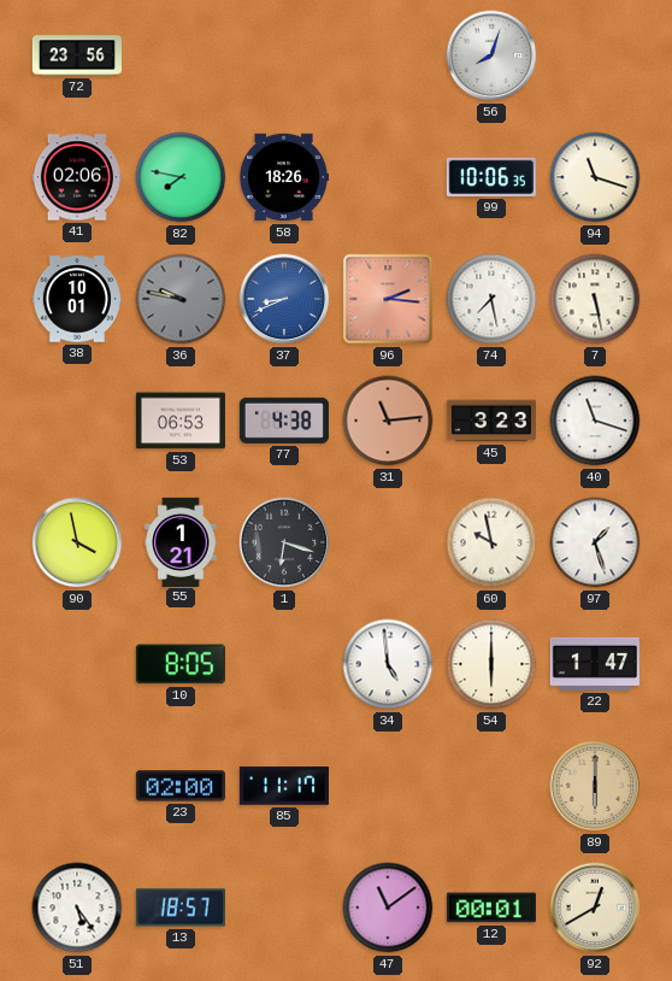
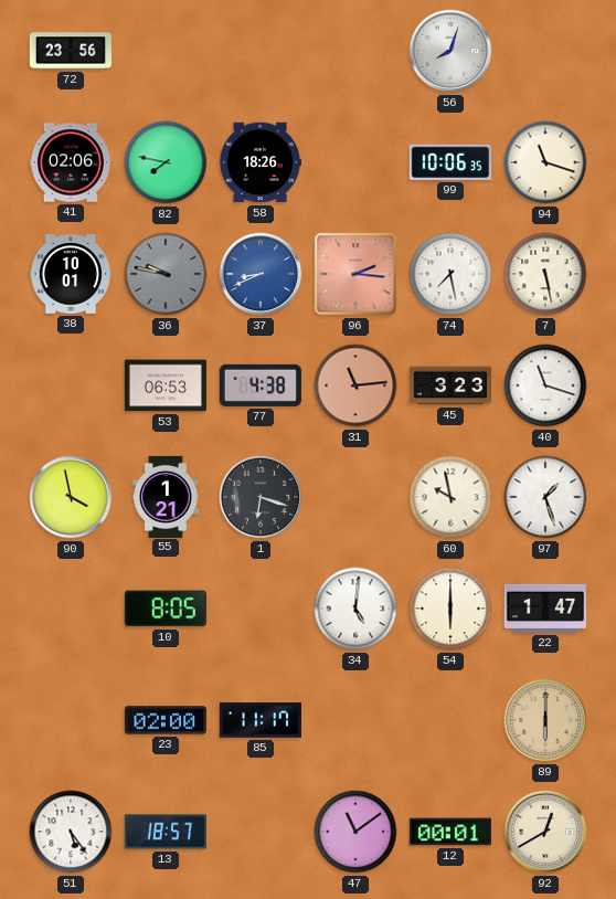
34: 4:59 -> 5:01 (355, 609)
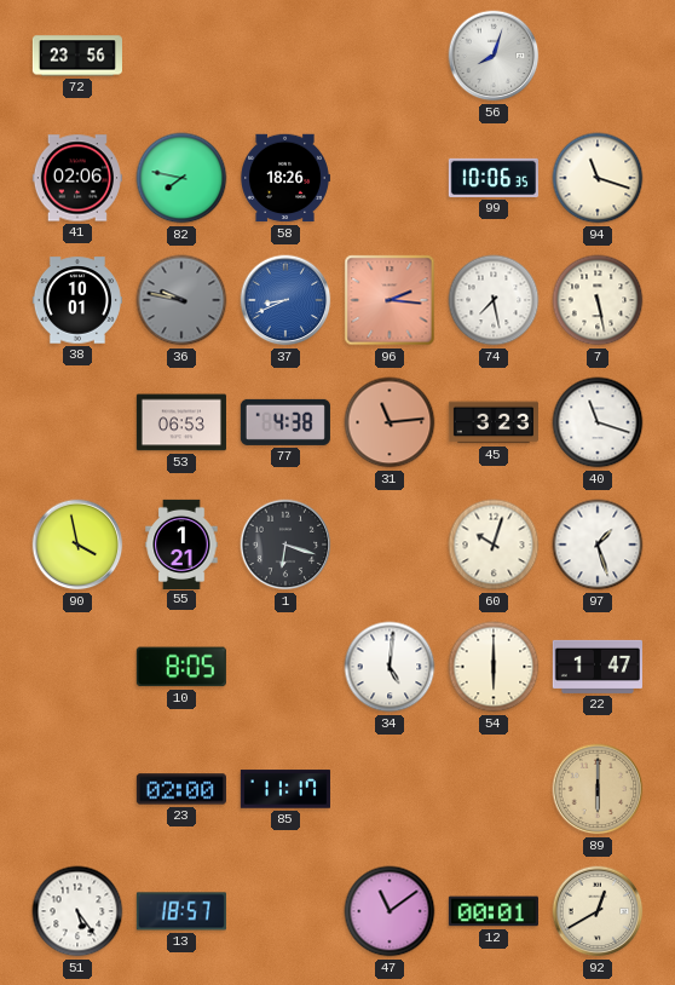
60: 9:58 -> 10:03 (494, 545)
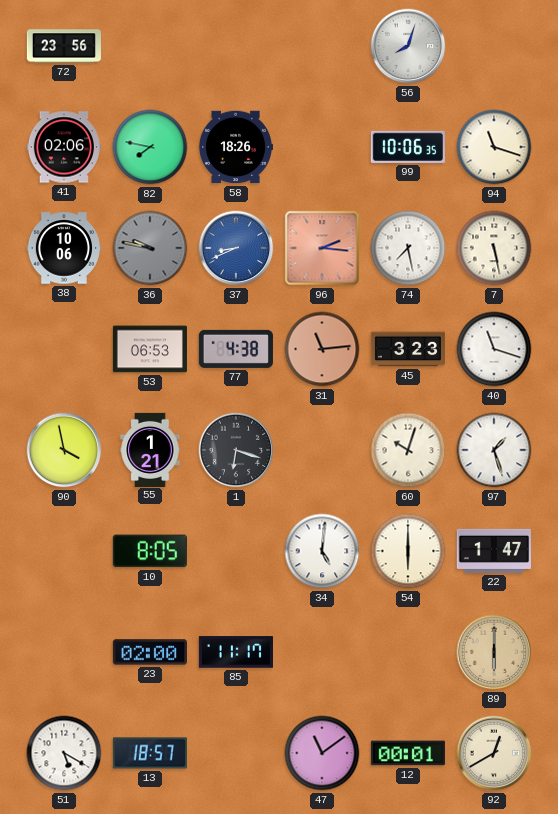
38: 10:01 -> 10:06 (64, 248)
51: 5:24 -> 5:20 (64, 753)
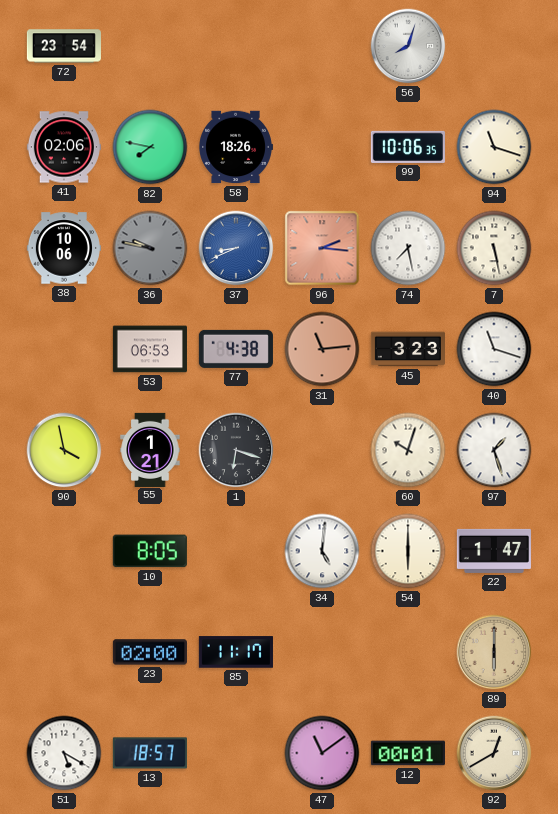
72: 23:56 -> 23:54 (64, 46)
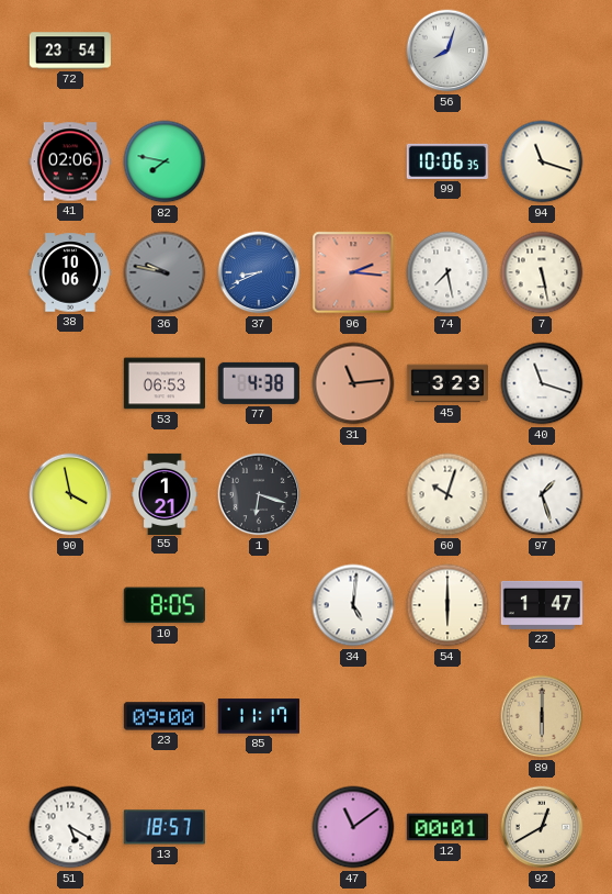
58: 18:26 -> none (236, 147)
23: 02:00 -> 09:00 (165, 716)
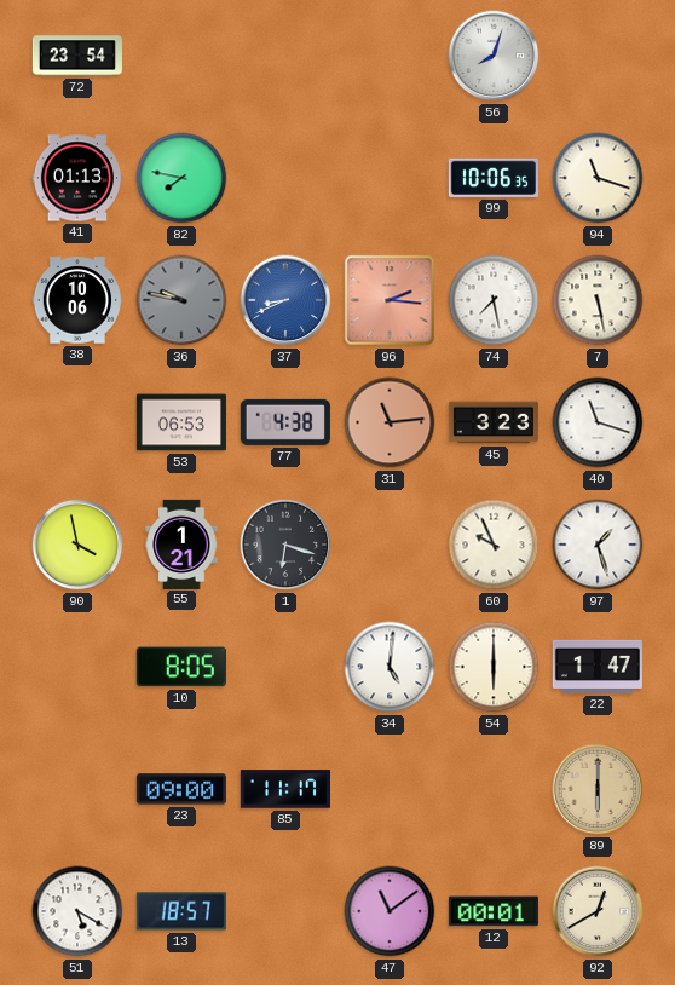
41: 02:06 -> 01:13 (77, 178)
60: 10:03 -> 9:56 (494, 545)
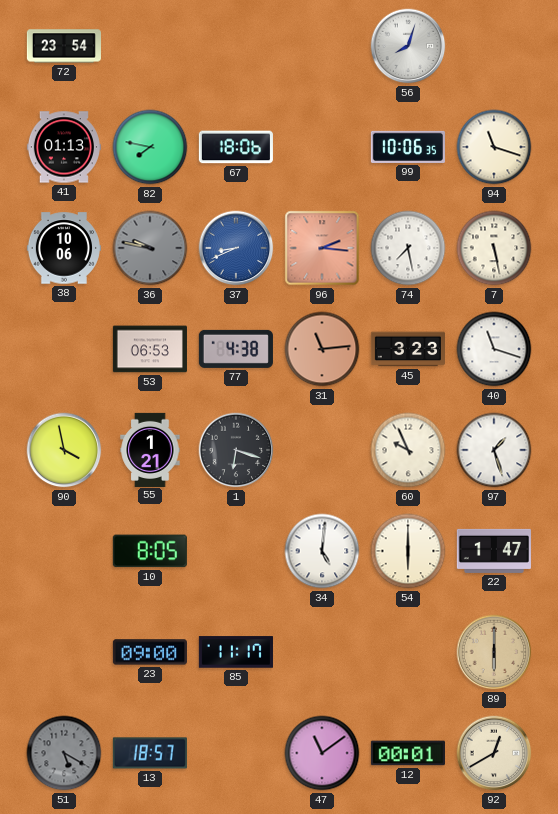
67: none -> 18:06 (236, 147)
51 dial: white -> grey (64, 753)
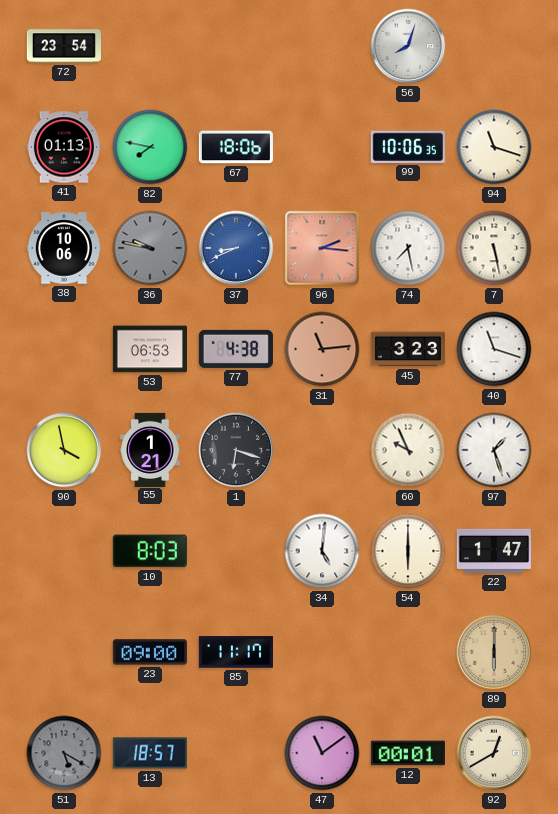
10: 8:05 -> 8:03 (150, 551)
